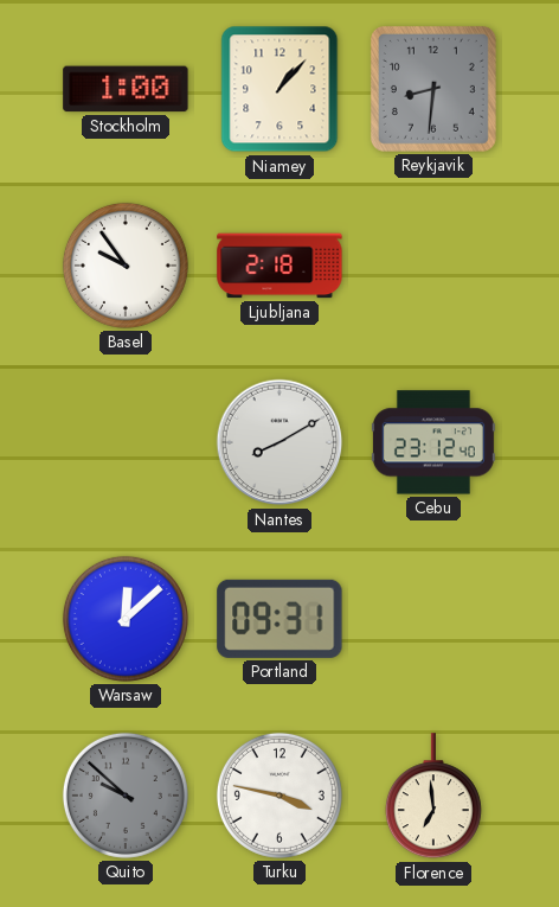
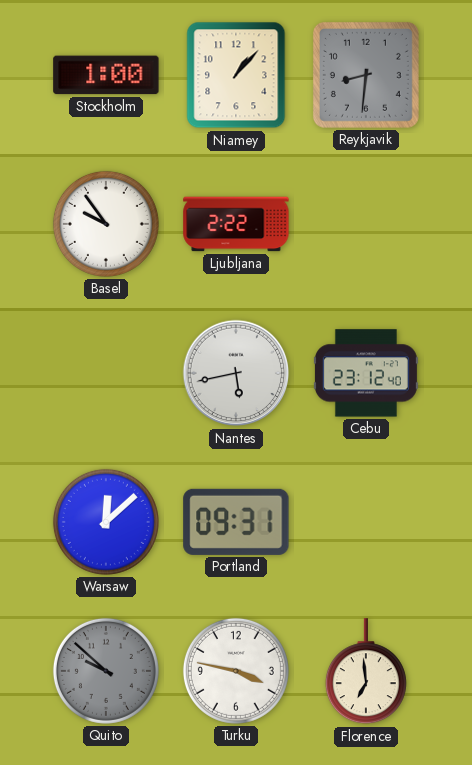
Ljubljana: 2:18 -> 2:22 (236, 224)
Nantes: 8:10 -> 5:43 (236, 373)
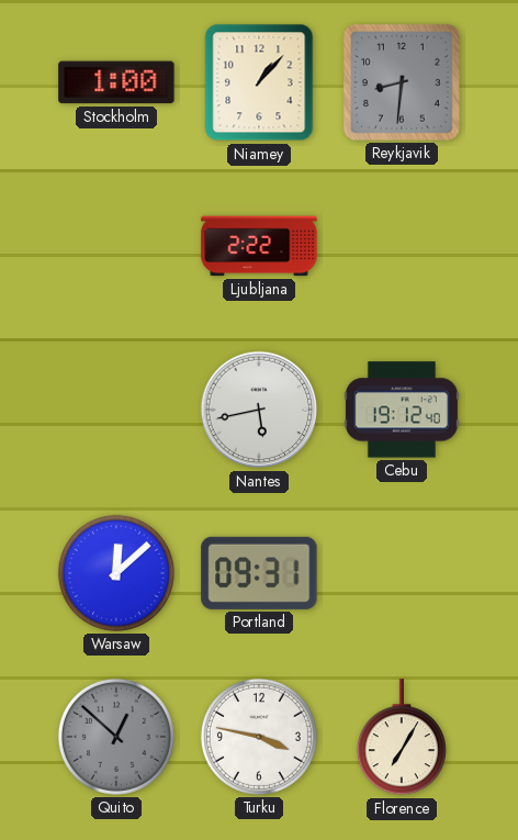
Basel: 9:54 -> none (106, 224)
Cebu: 23:12 -> 19:12 (402, 410)
Quito: 9:52 -> 12:52 (116, 737)
Florence: 6:59 -> 7:05 (402, 738)
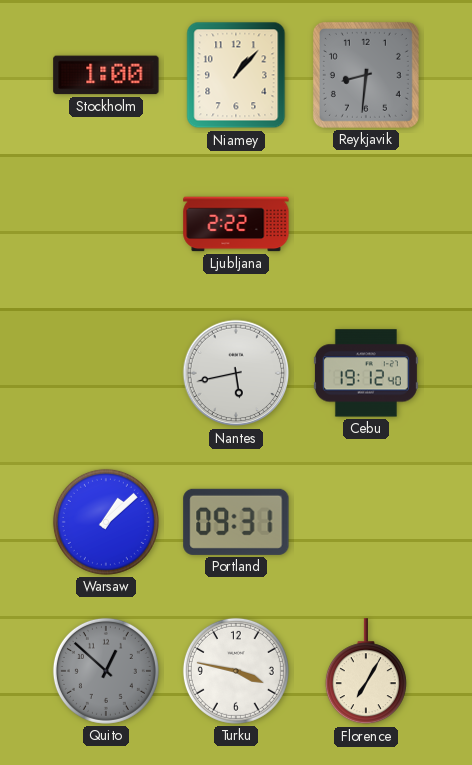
Warsaw: 12:08 -> 1:08 (106, 522)
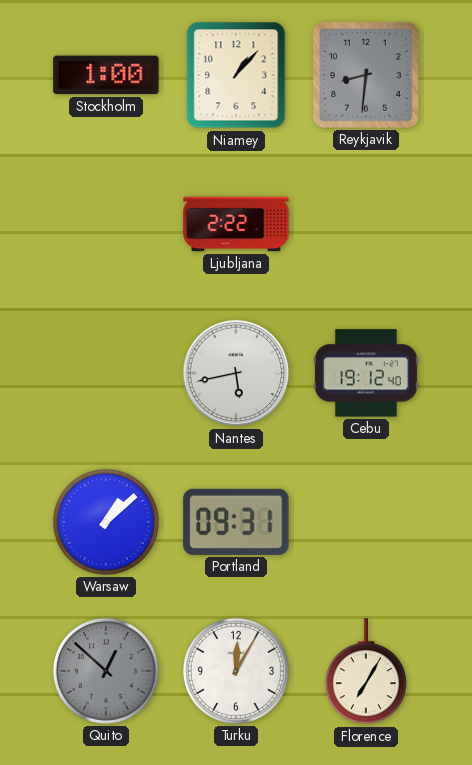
Turku: 3:47 -> 12:05 (236, 671)
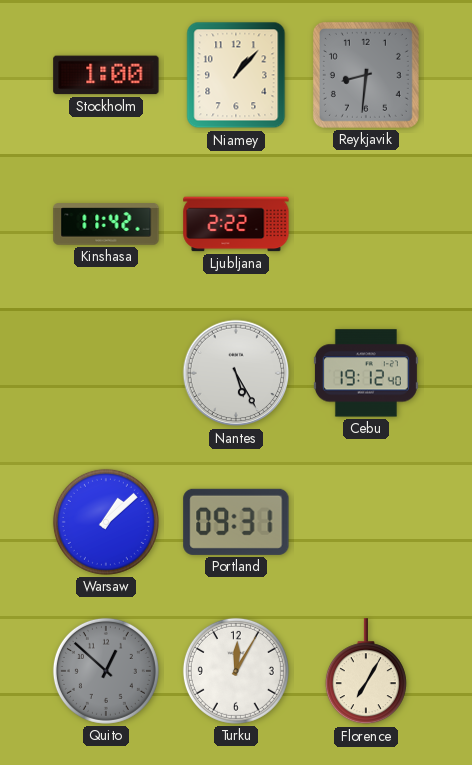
Kinshasa: none -> 11:42 (106, 224)
Nantes: 5:43 -> 5:25 (236, 373)
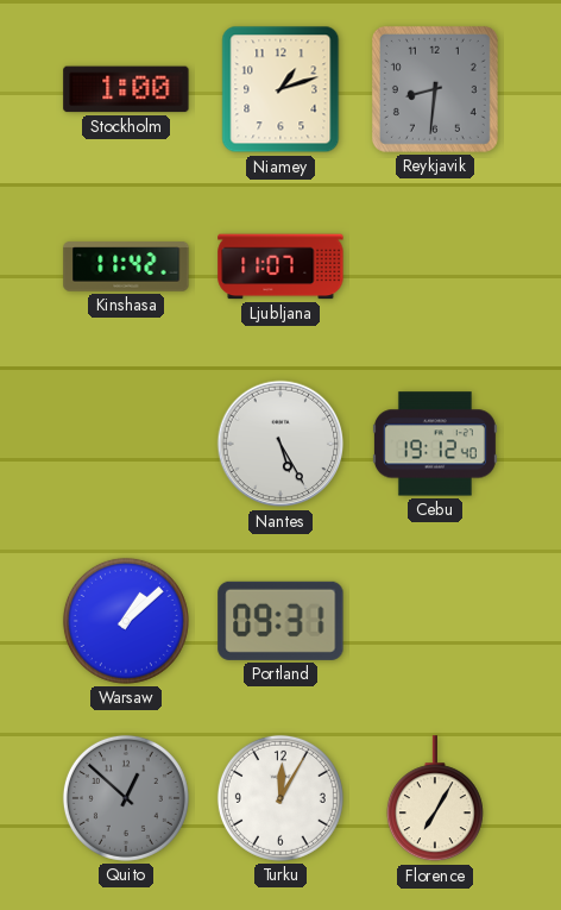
Niamey: 1:07 -> 1:12 (280, 89)
Ljubljana: 2:22 -> 11:07 (280, 266)
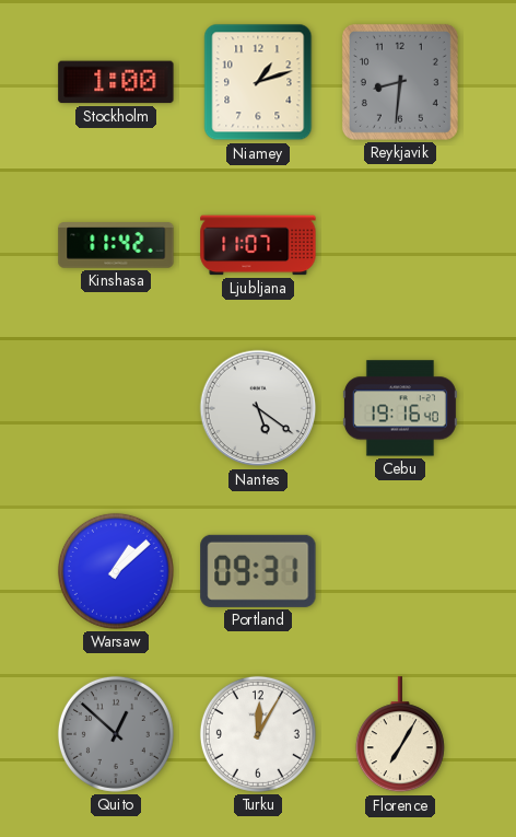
Nantes: 5:25 -> 5:21 (258, 408)
Cebu: 19:12 -> 19:16 (400, 408)
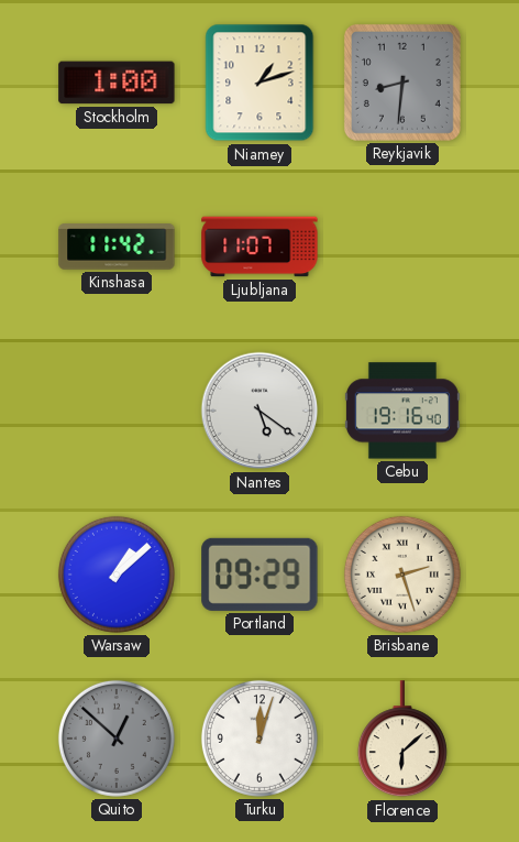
Portland: 09:31 -> 09:29 (259, 575)
Brisbane: none -> 2:27 (402, 575)
Turku: 12:05 -> 12:03 (259, 739)
Florence: 7:05 -> 6:08 (402, 740)
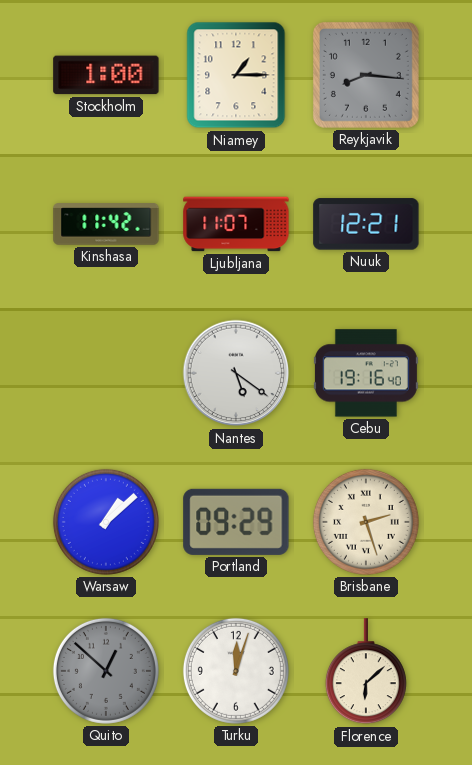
Niamey: 1:12 -> 1:15 (236, 75)
Reykjavik: 8:31 -> 8:16 (366, 75)
Nuuk: none -> 12:21 (366, 224)
